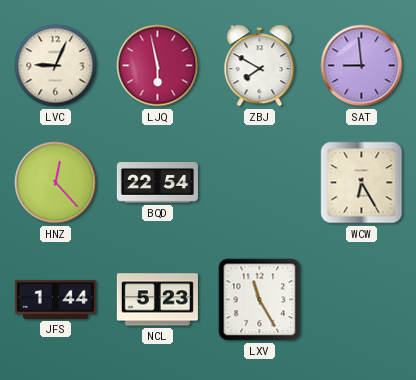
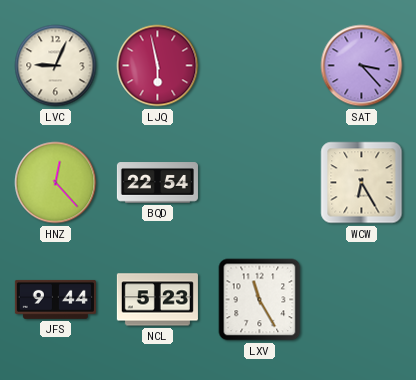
ZBJ: 7:50 -> none (260, 66)
SAT: 8:59 -> 3:23 (362, 66)
JFS: 1:44 -> 9:44 (55, 299)
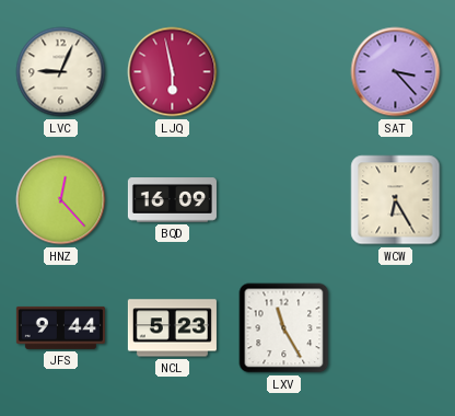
BQD: 22:54 -> 16:09 (172, 200)
